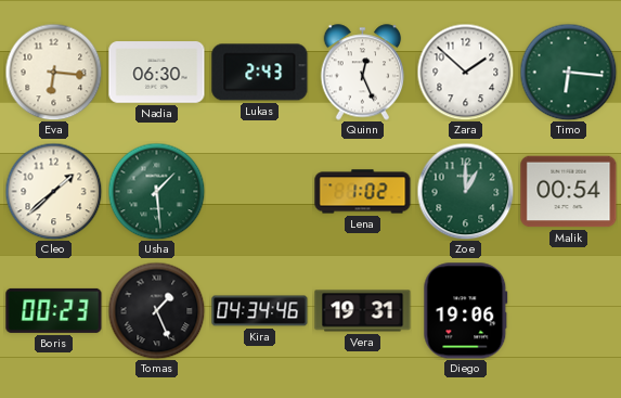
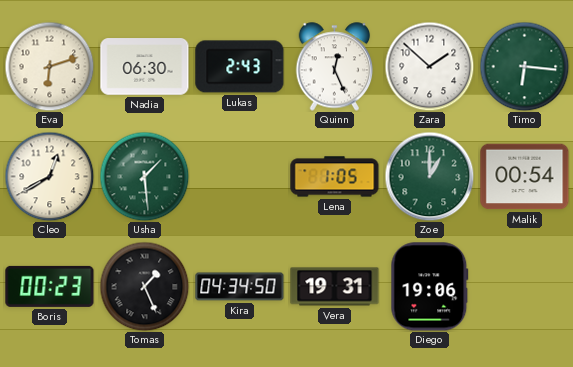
Eva: 6:16 -> 6:12 (49, 66)
Cleo: 1:38 -> 12:40 (49, 176)
Lena: 1:02 -> 1:05 (335, 177)
Kira: 04:34:46 -> 04:34:50 (240, 287)
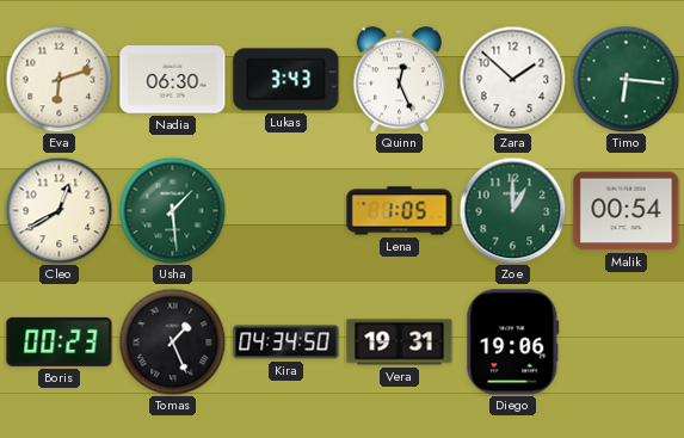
Lukas: 2:43 -> 3:43 (286, 80)
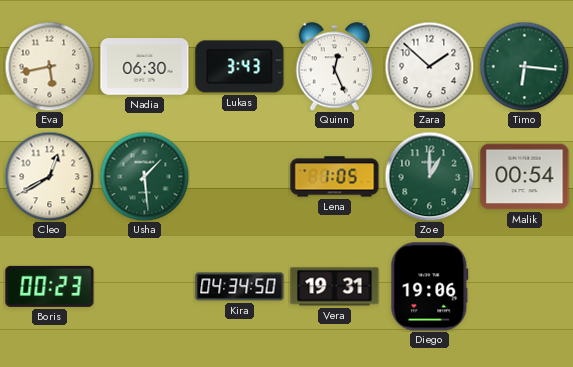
Eva: 6:12 -> 5:43 (49, 66)
Tomas: 1:26 -> none (172, 341)
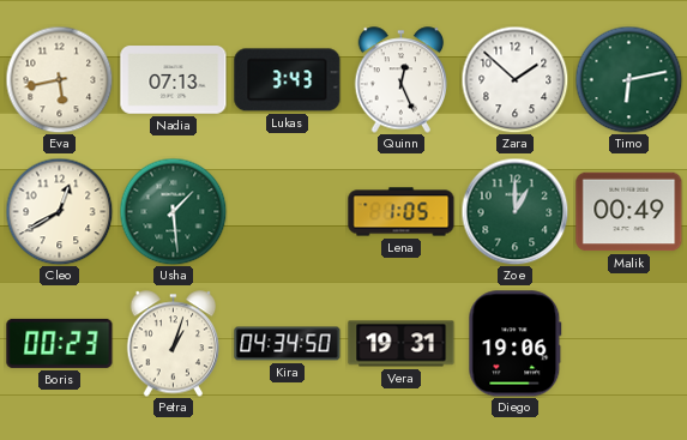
Nadia: 06:30 -> 07:13 (174, 80)
Timo: 6:16 -> 6:13 (628, 79)
Malik: 00:54 -> 00:49 (629, 212)
Petra: none -> 1:03 (174, 344)
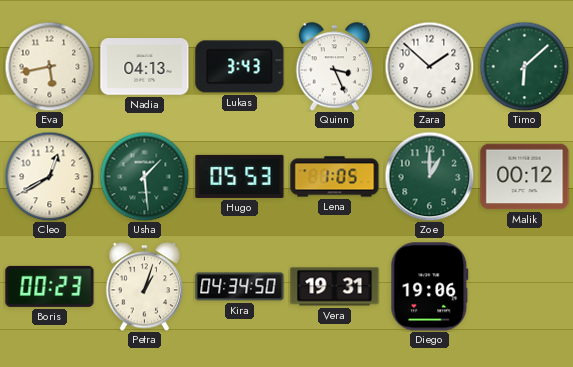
Nadia: 07:13 -> 04:13 (145, 67)
Quinn: 12:26 -> 3:26 (335, 67)
Timo: 6:13 -> 6:08 (524, 66)
Hugo: none -> 05:53 (240, 176)
Malik: 00:49 -> 00:12 (525, 177)
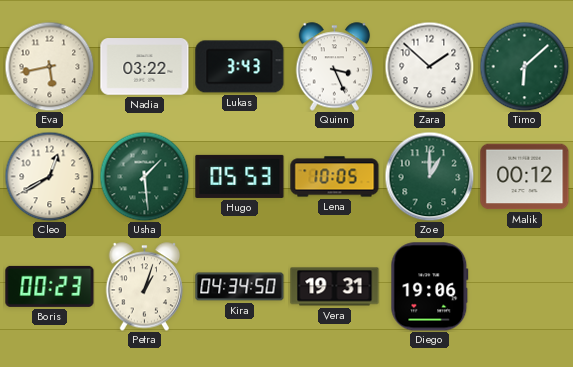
Nadia: 04:13 -> 03:22 (145, 67)
Lena: 1:05 -> 10:05 (335, 177)
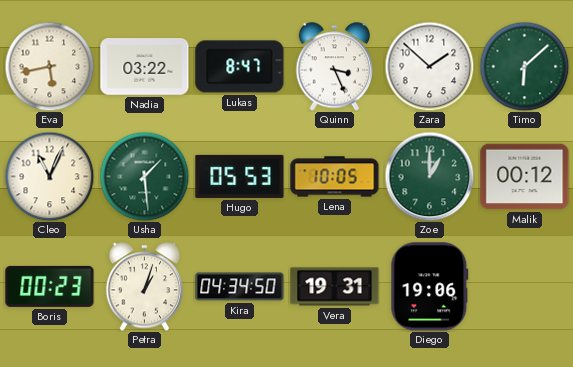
Lukas: 3:43 -> 8:47 (240, 67)
Cleo: 12:40 -> 11:04 (49, 176)
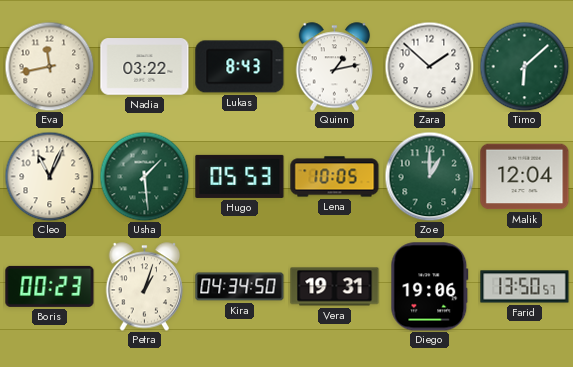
Eva: 5:43 -> 11:43 (49, 66)
Lukas: 8:47 -> 8:43 (240, 67)
Quinn: 3:26 -> 1:13 (335, 67)
Malik: 00:12 -> 12:04 (525, 177)
Farid: none -> 13:50 (525, 287)
